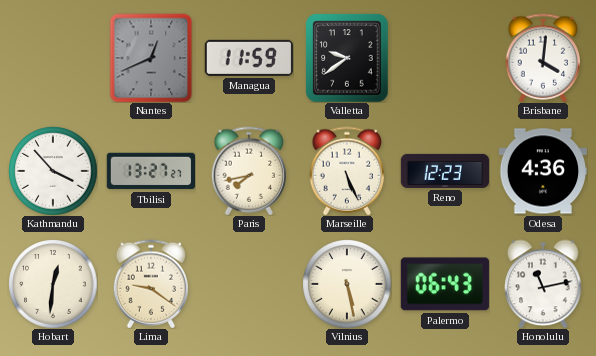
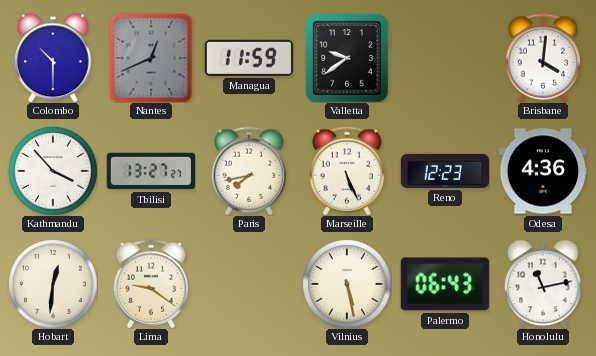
Colombo: none -> 10:30 (53, 58)
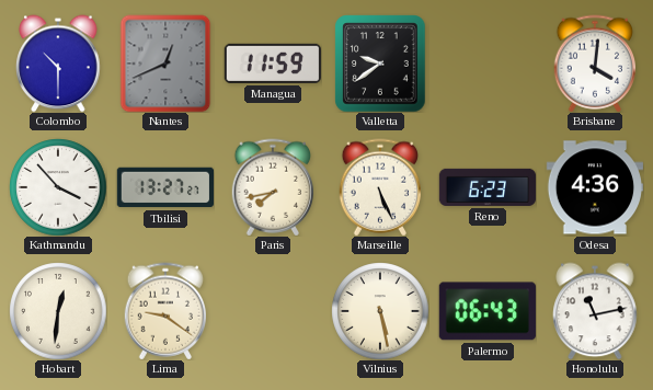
Reno: 12:23 -> 6:23 (488, 187)
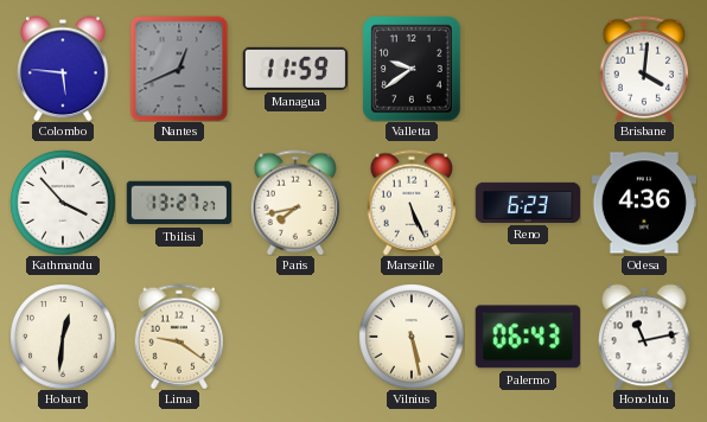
Colombo: 10:30 -> 5:46 (63, 69)
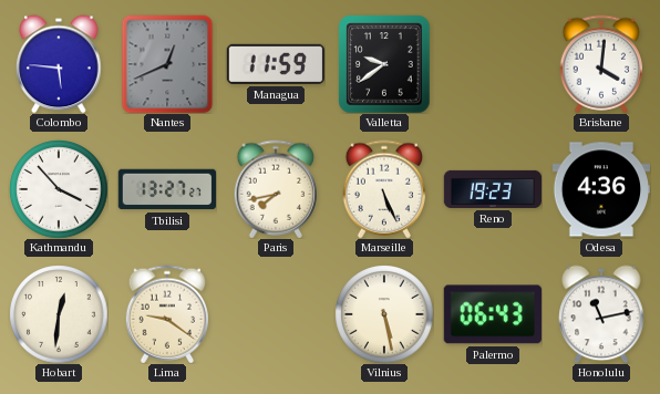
Reno: 6:23 -> 19:23 (493, 189)
